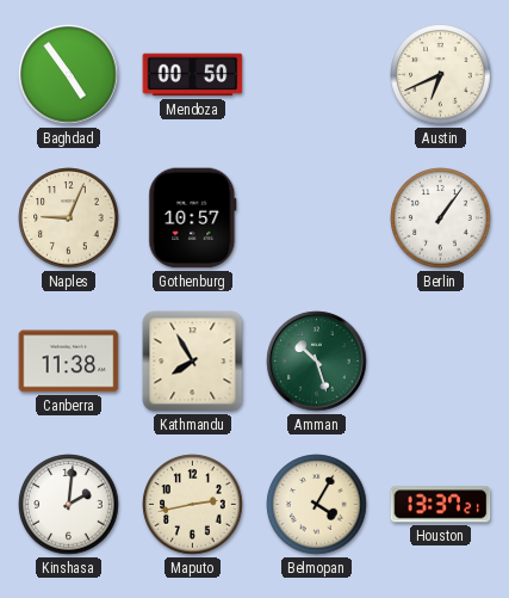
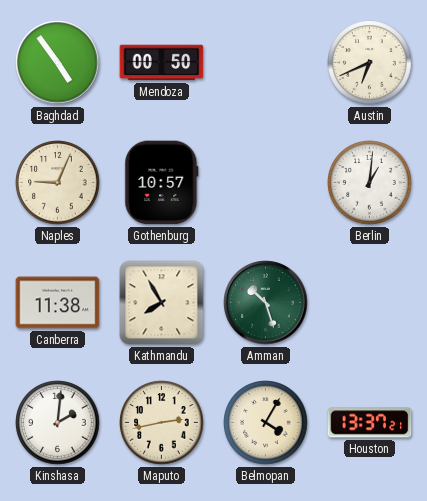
Berlin: 1:06 -> 1:01 (370, 183)
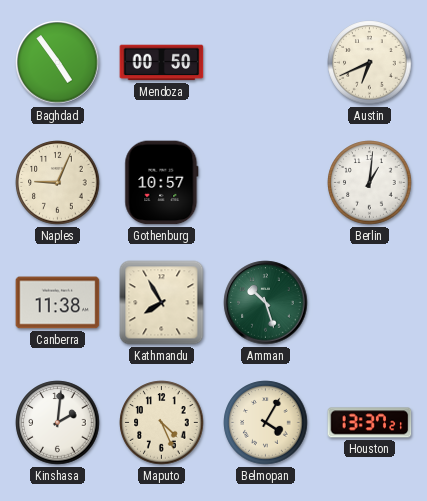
Maputo: 2:43 -> 4:26 (162, 423)
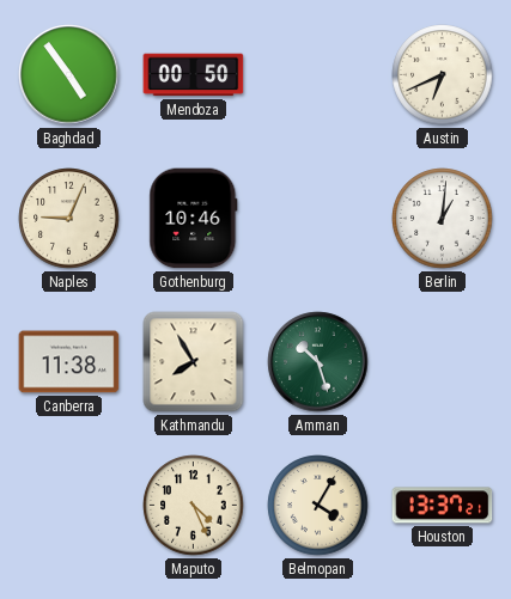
Gothenburg: 10:57 -> 10:46 (194, 219)
Kinshasa: 2:01 -> none (58, 423)
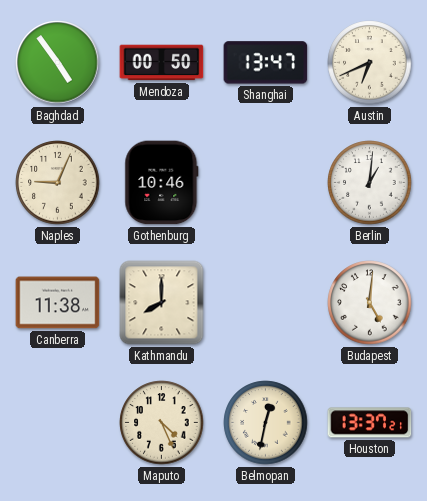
Shanghai: none -> 13:47 (266, 63)
Kathmandu: 7:55 -> 8:00 (162, 303)
Amman: 10:27 -> none (318, 362)
Budapest: none -> 5:01 (370, 303)
Belmopan: 4:05 -> 12:32 (266, 423)
